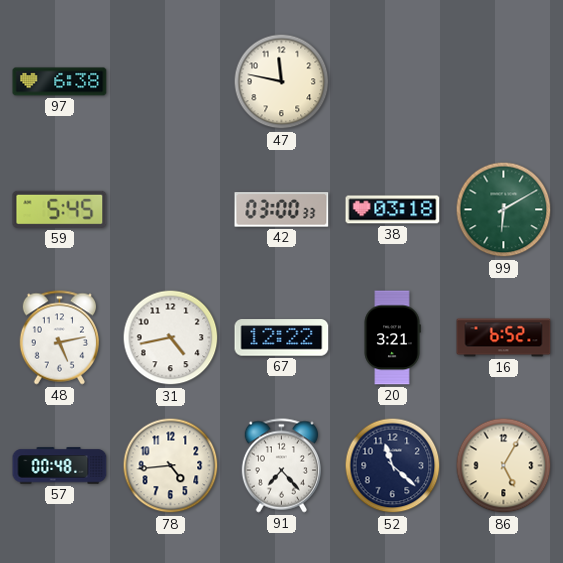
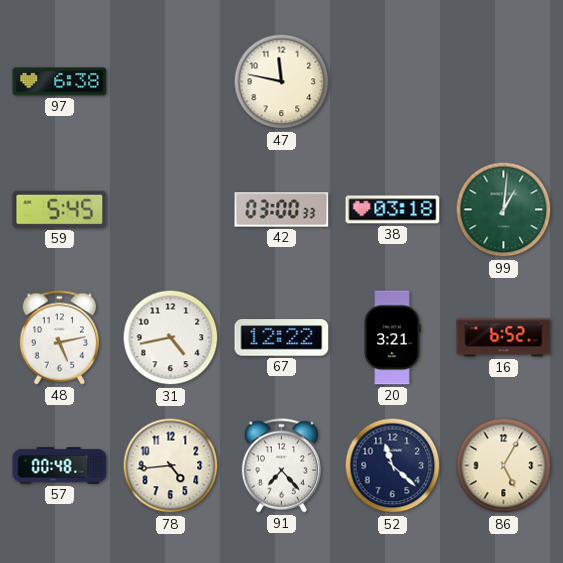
99: 6:10 -> 1:01 (504, 210)
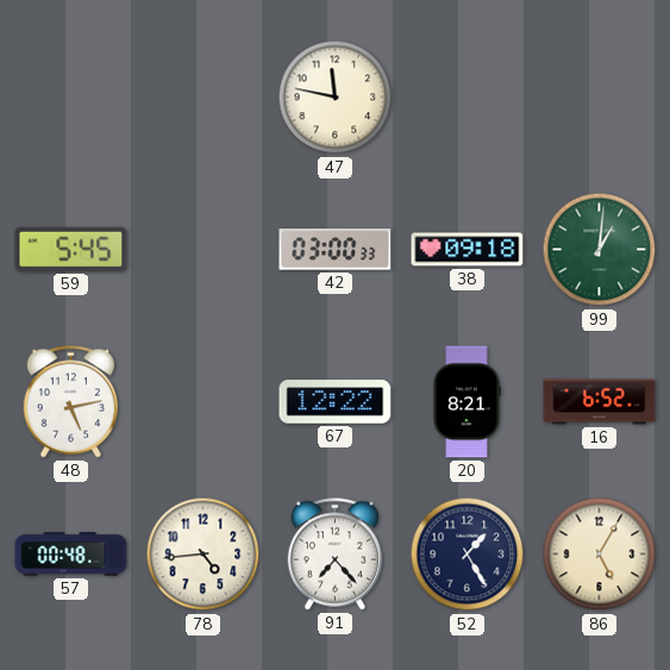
97: 6:38 -> none (60, 82)
38: 03:18 -> 09:18 (468, 250)
31: 4:43 -> none (171, 338)
20: 3:21 -> 8:21 (467, 402)
52: 11:22 -> 1:25 (468, 555)
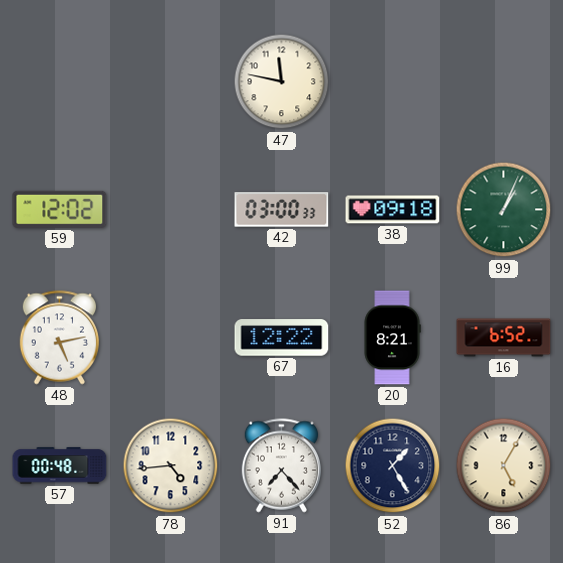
59: 5:45 -> 12:02 (60, 209)
99: 1:01 -> 1:04 (504, 210)
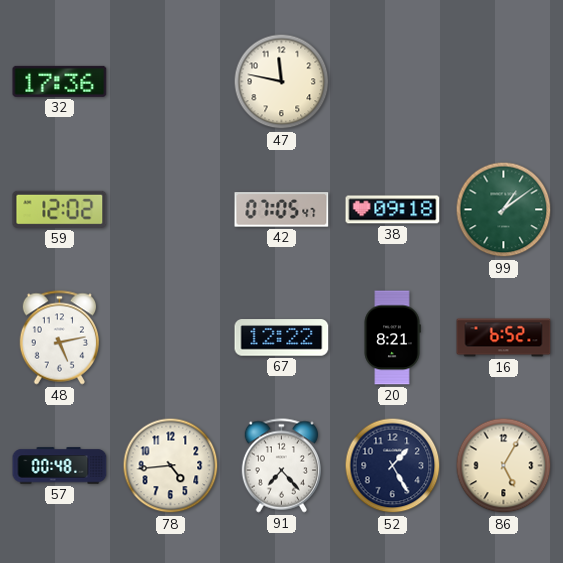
32: none -> 17:36 (60, 81)
42: 03:00 -> 07:05 (282, 210)
99: 1:04 -> 1:09 (504, 210)
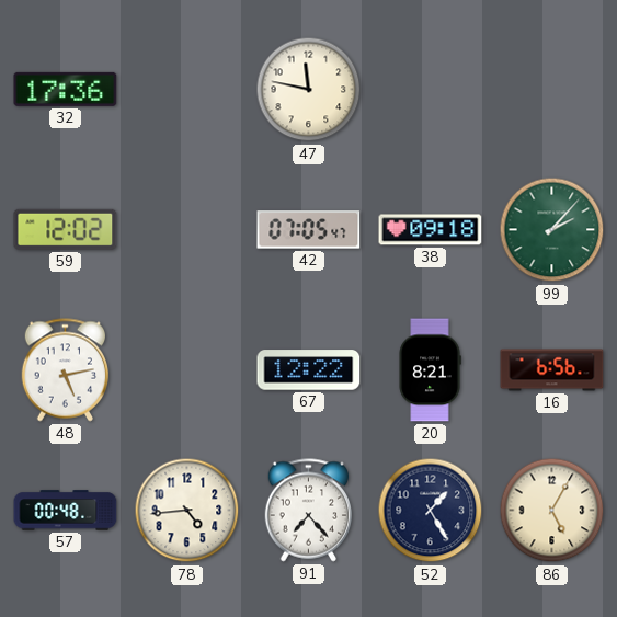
99: 1:09 -> 2:07 (552, 230)
16: 6:52 -> 6:56 (552, 370)
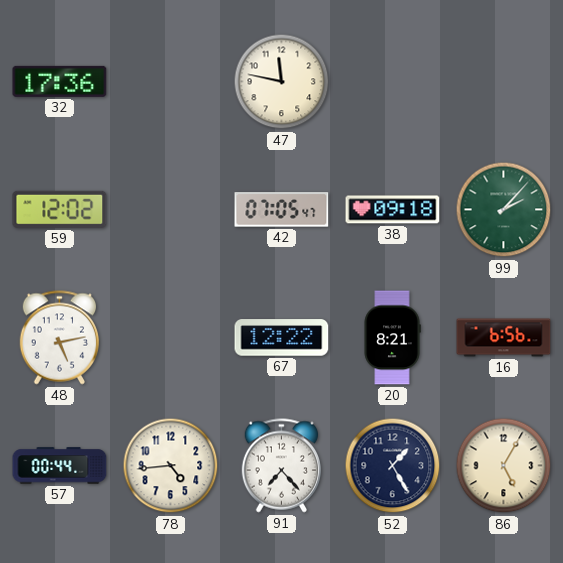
57: 00:48 -> 00:44 (60, 466)
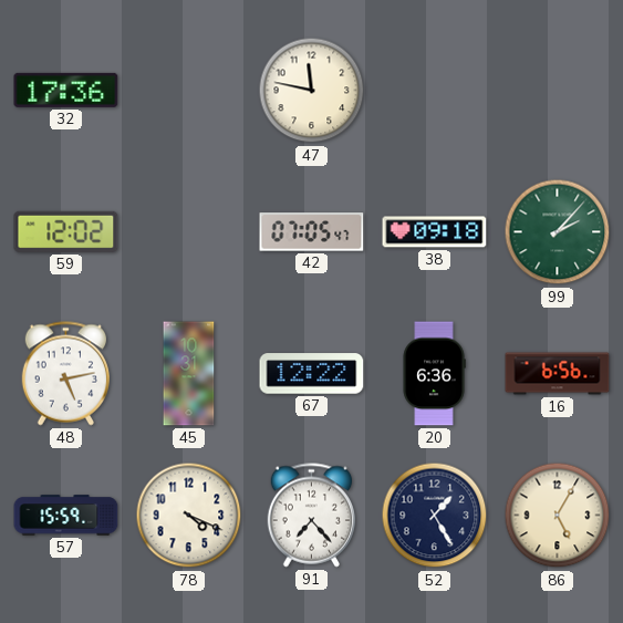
45: none -> 10:31 (189, 374)
20: 8:21 -> 6:36 (434, 374)
57: 00:44 -> 15:59 (66, 516)
78: 4:44 -> 4:19 (189, 516)
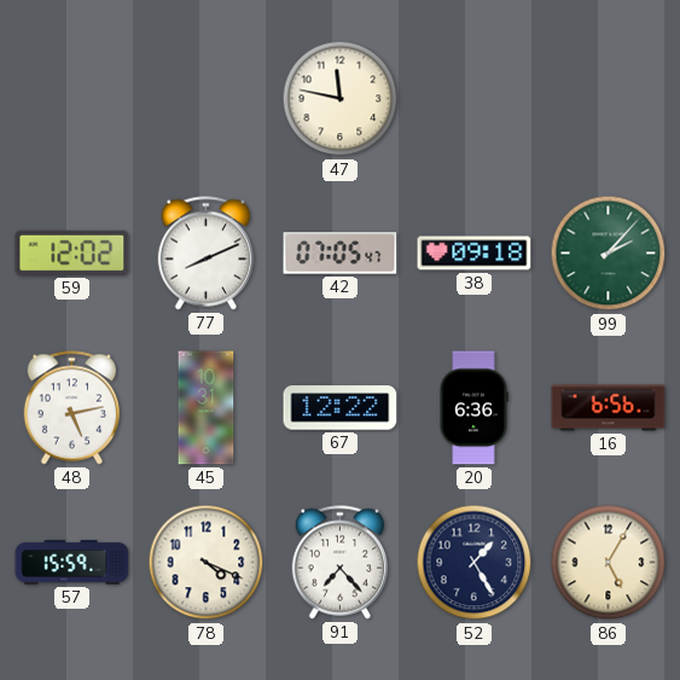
32: 17:36 -> none (66, 90)
77: none -> 8:11 (205, 254)
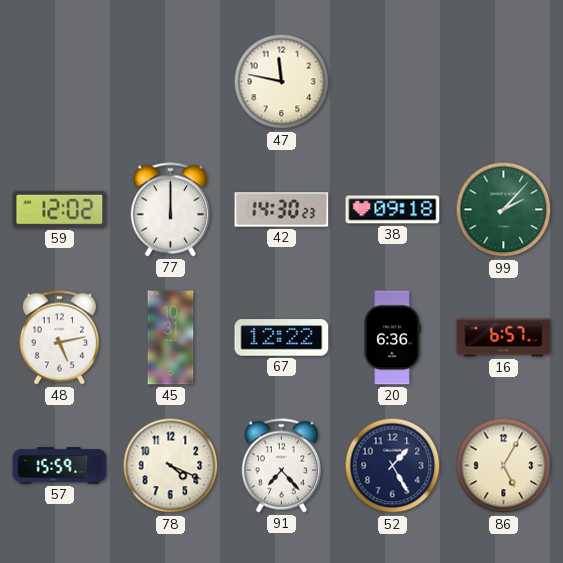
77: 8:11 -> 12:00 (170, 210)
42: 07:05 -> 14:30 (282, 210)
16: 6:56 -> 6:57 (504, 338)
